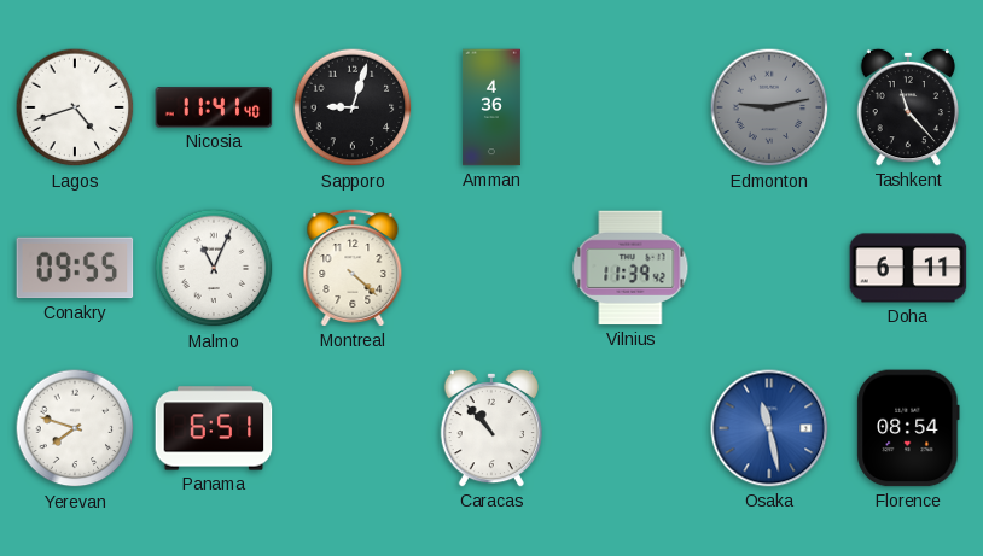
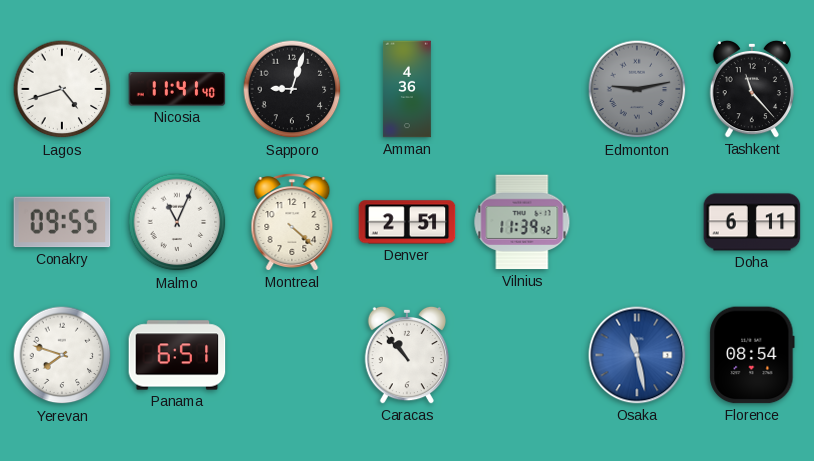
Denver: none -> 2:51 (407, 222)
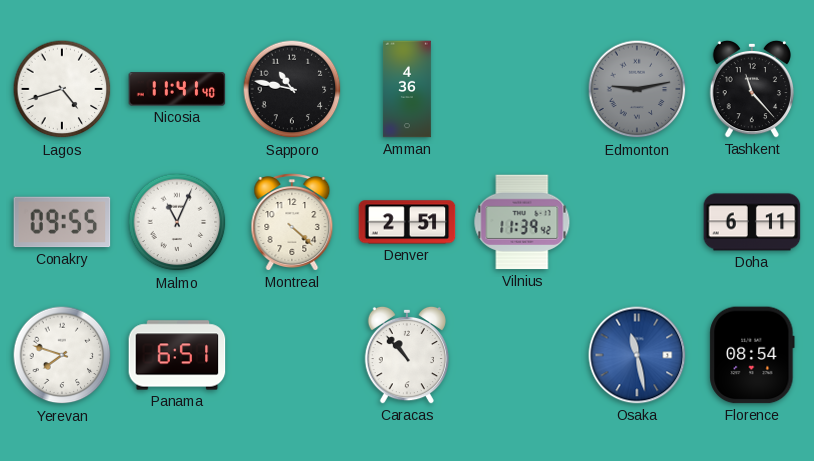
Sapporo: 9:03 -> 10:47 (292, 89)
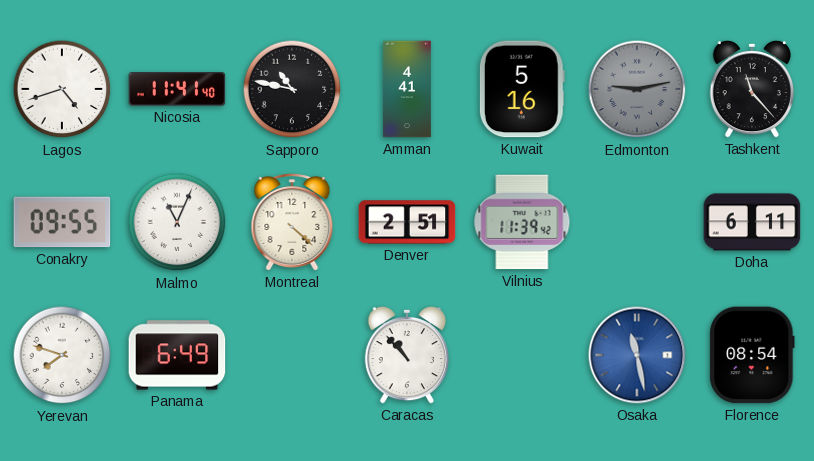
Amman: 4:36 -> 4:41 (407, 89)
Kuwait: none -> 5:16 (522, 89)
Panama: 6:51 -> 6:49 (177, 355)
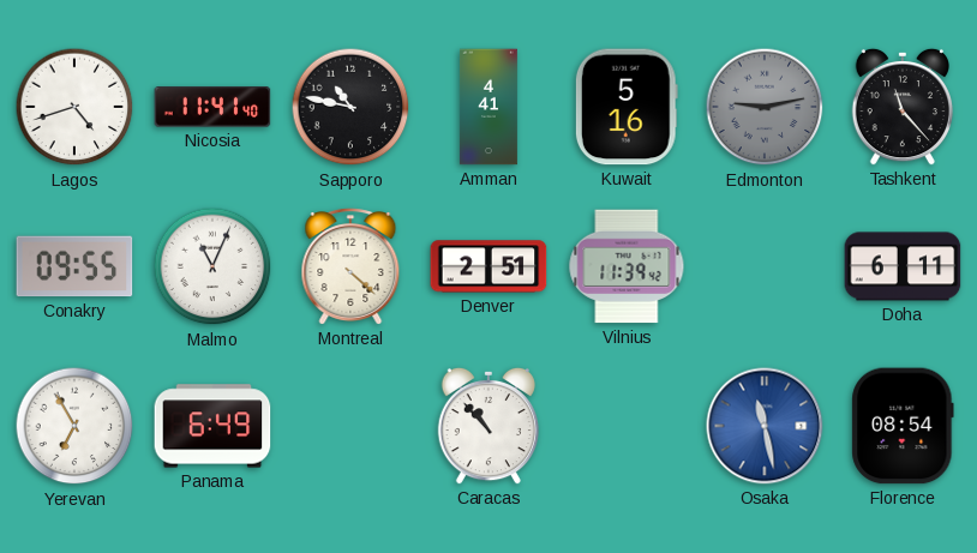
Yerevan: 7:48 -> 6:55 (74, 426)
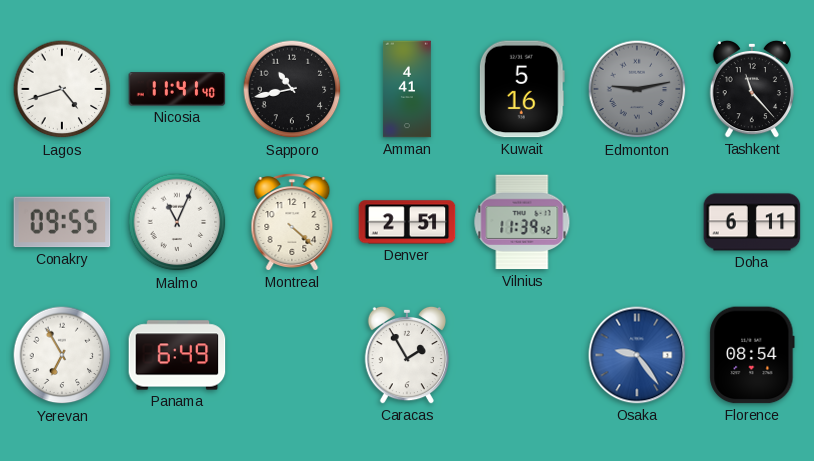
Sapporo: 10:47 -> 10:43 (292, 89)
Caracas: 10:53 -> 1:55 (406, 355)
Osaka: 11:28 -> 9:24 (637, 355)
